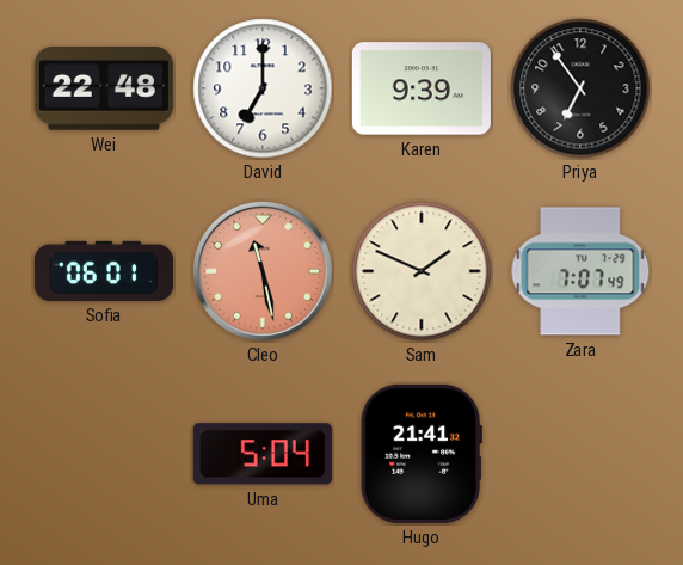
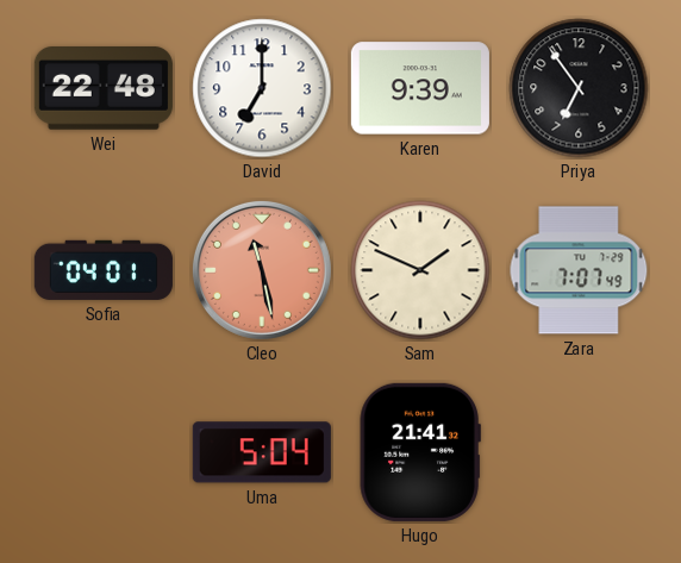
Sofia: 06:01 -> 04:01 (104, 270)
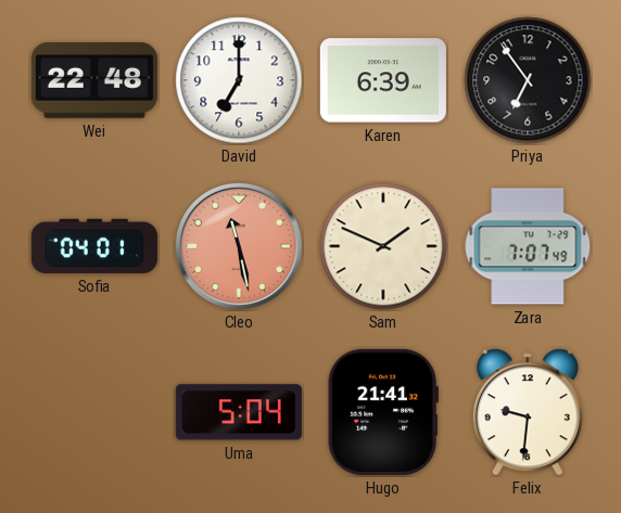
Karen: 9:39 -> 6:39 (383, 80)
Felix: none -> 9:31 (528, 412)
